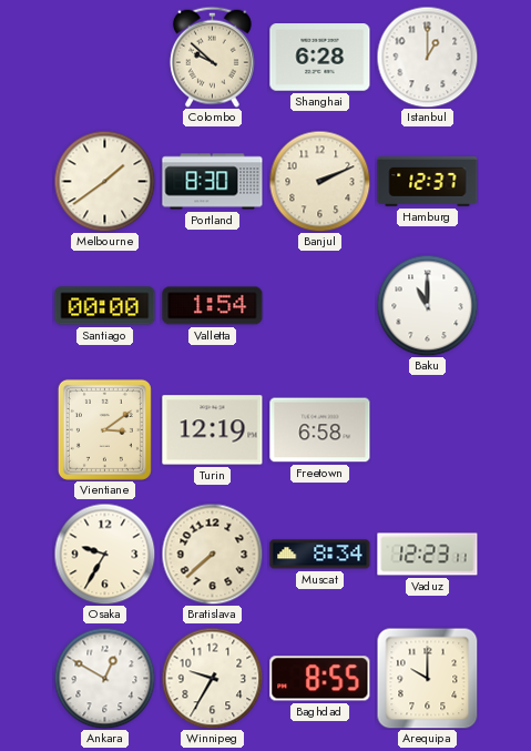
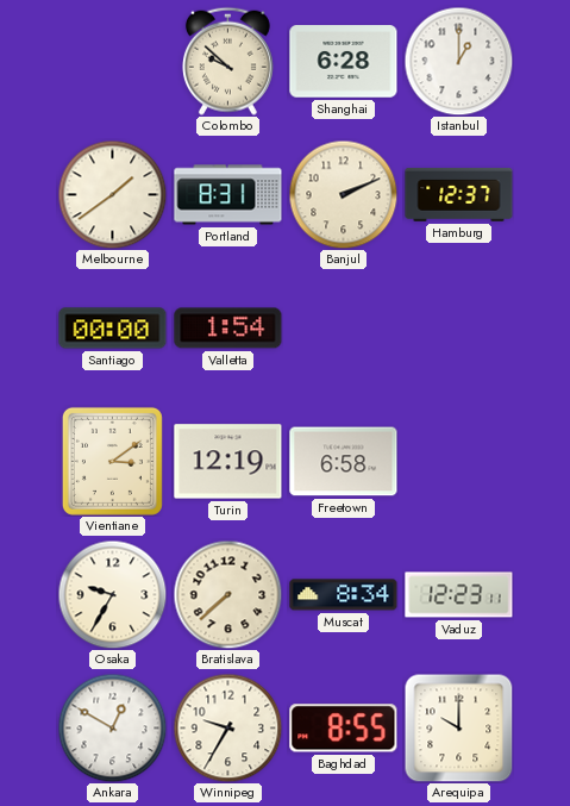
Portland: 8:30 -> 8:31 (228, 195)
Baku: 11:00 -> none (427, 305)
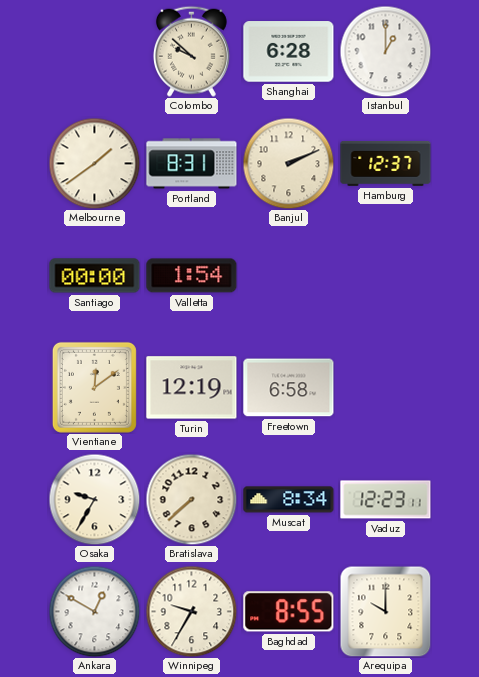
Vientiane: 3:09 -> 12:09 (94, 387)
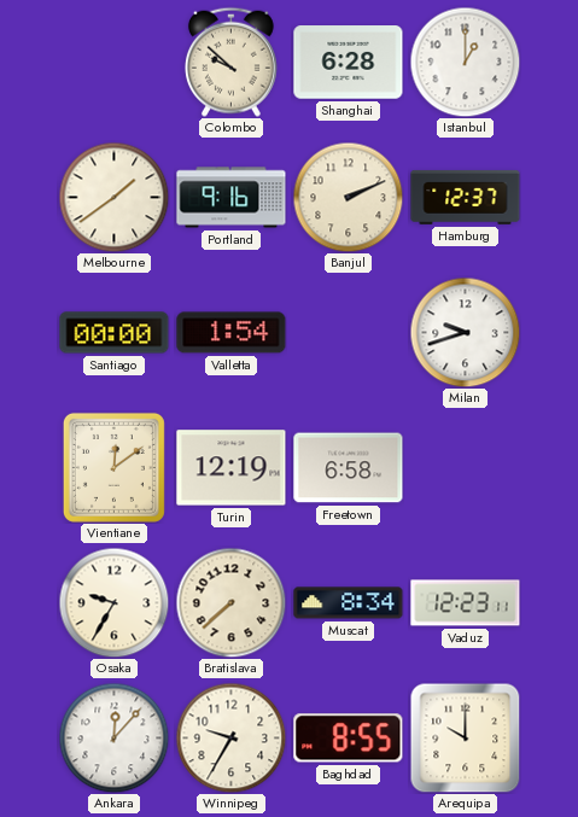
Portland: 8:31 -> 9:16 (232, 198)
Milan: none -> 9:42 (465, 332)
Ankara: 12:50 -> 12:07 (113, 737)
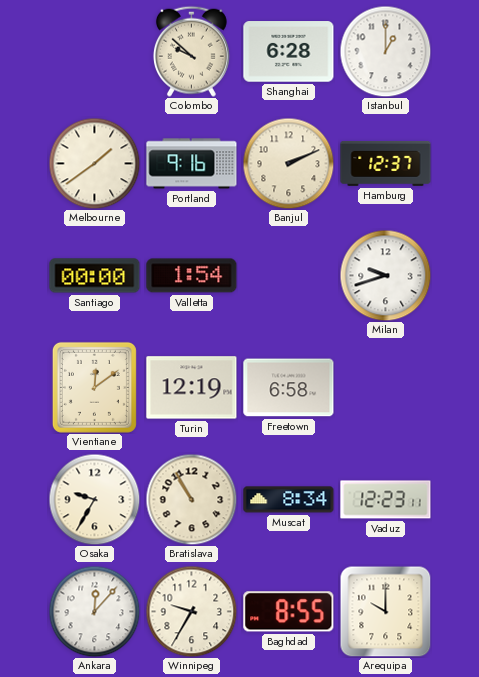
Bratislava: 7:38 -> 10:55 (191, 499)
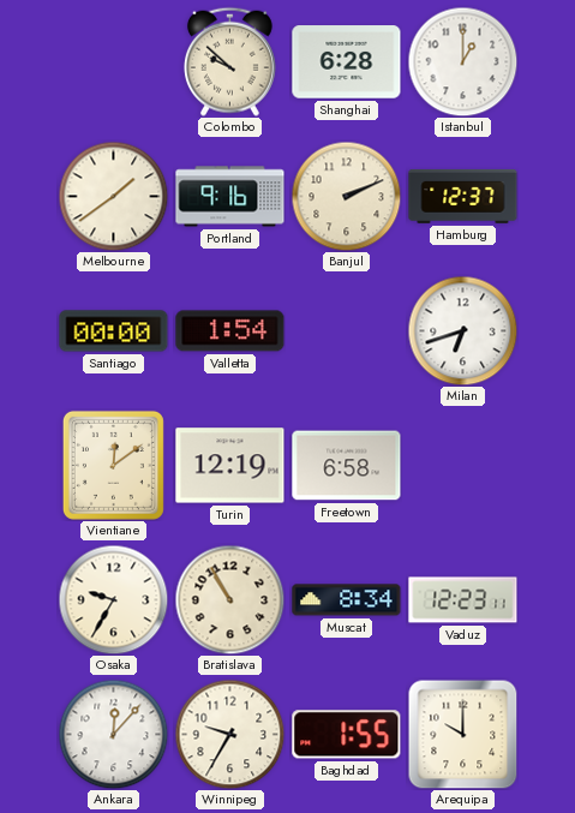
Milan: 9:42 -> 6:42 (462, 330)
Baghdad: 8:55 -> 1:55 (347, 735)
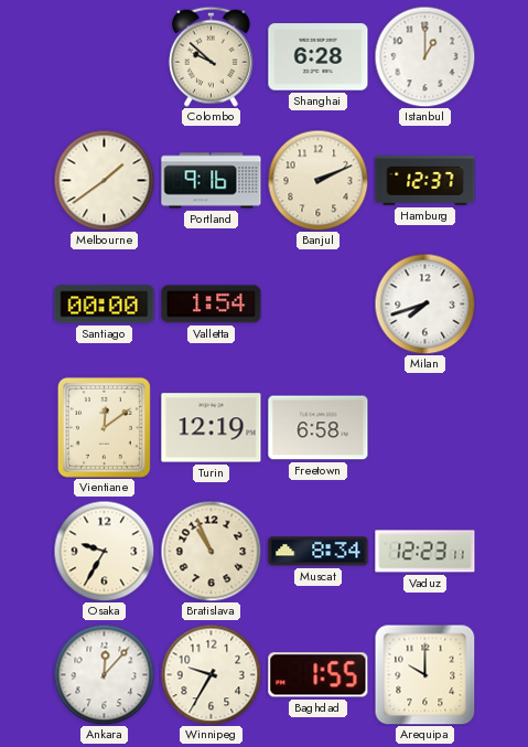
Milan: 6:42 -> 7:42 (424, 303)
Bratislava: 10:55 -> 10:56 (211, 551)
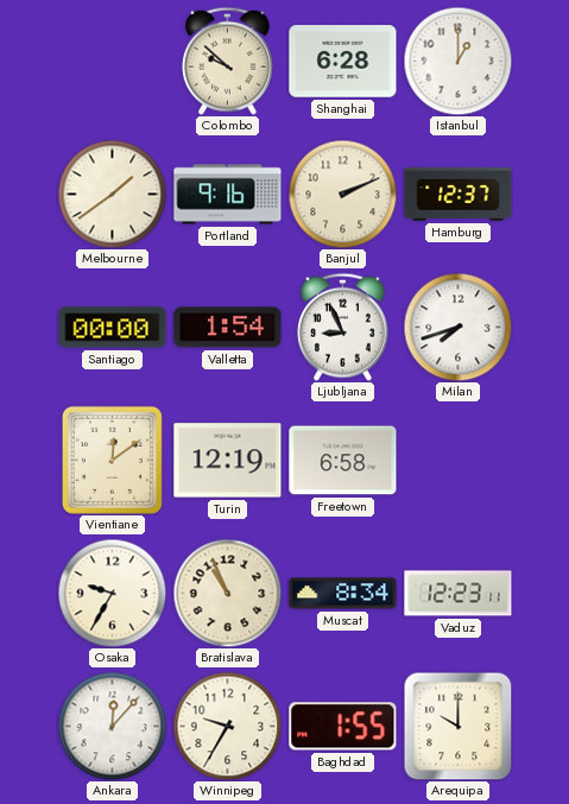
Ljubljana: none -> 8:56 (342, 327)
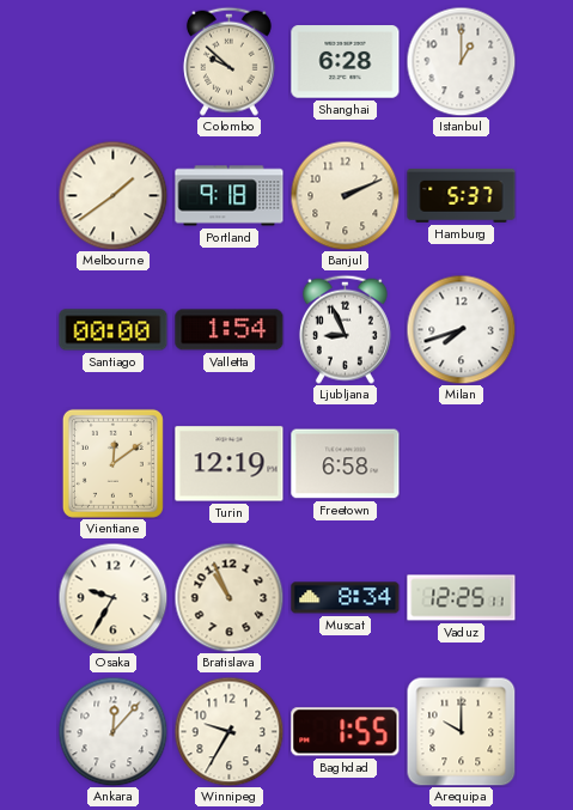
Portland: 9:16 -> 9:18 (230, 196)
Hamburg: 12:37 -> 5:37 (462, 195)
Vaduz: 12:23 -> 12:25 (462, 598)
